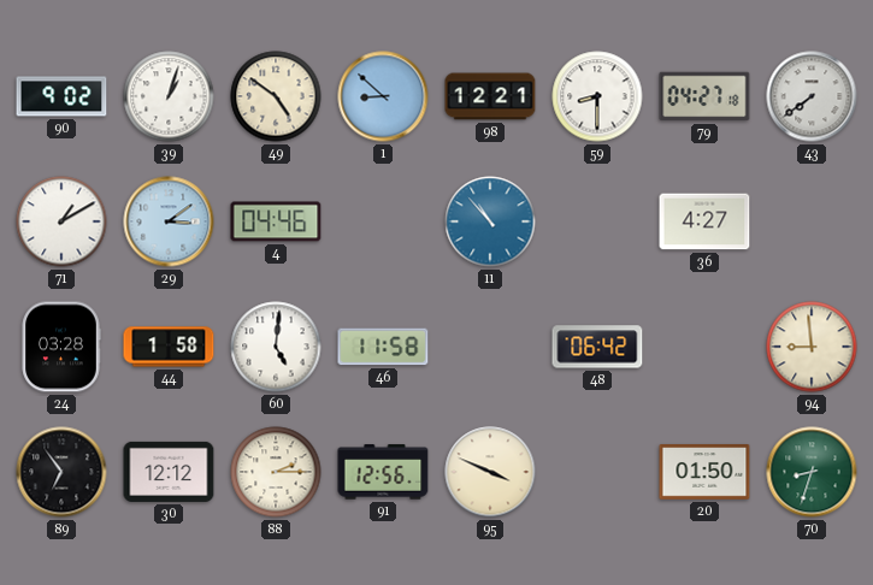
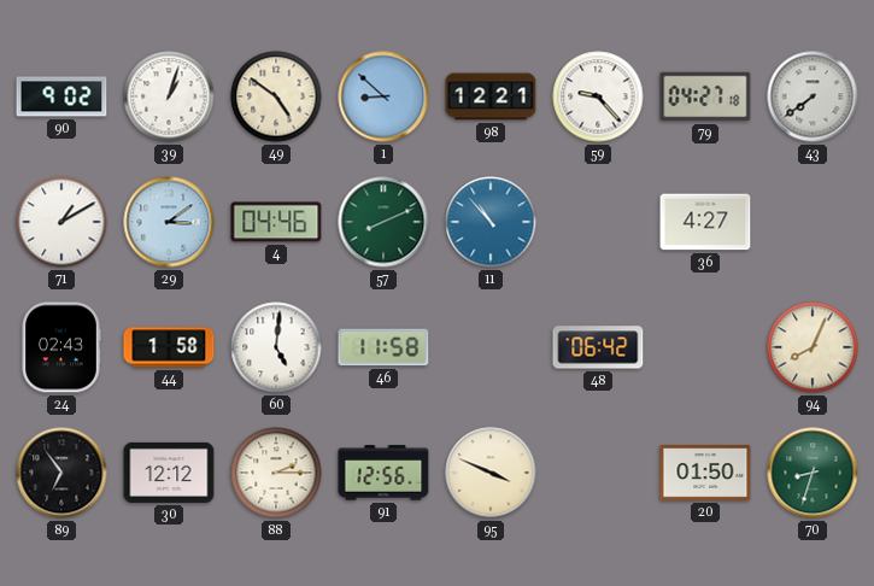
59: 8:30 -> 9:23 (598, 96)
57: none -> 8:11 (383, 222)
24: 03:28 -> 02:43 (61, 347)
94: 8:59 -> 8:04 (813, 347)
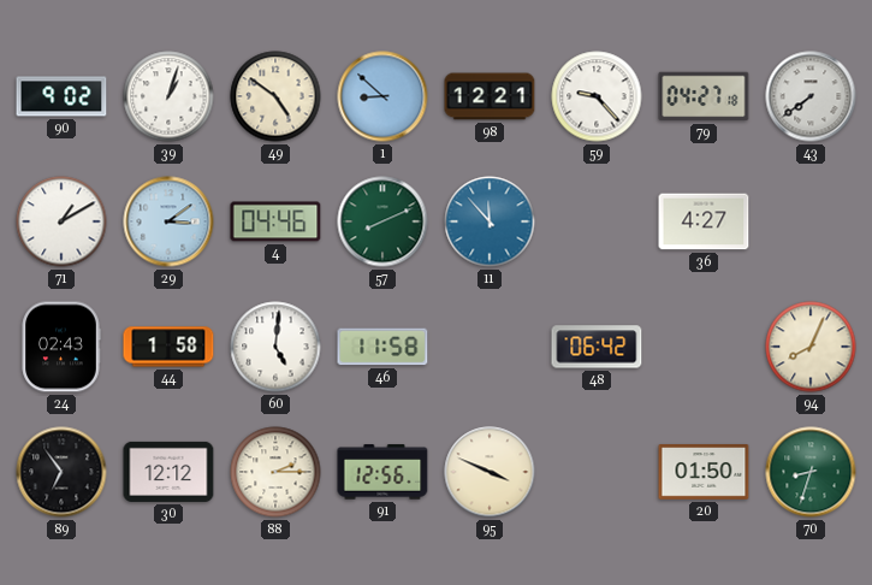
11: 10:53 -> 11:53 (490, 221)
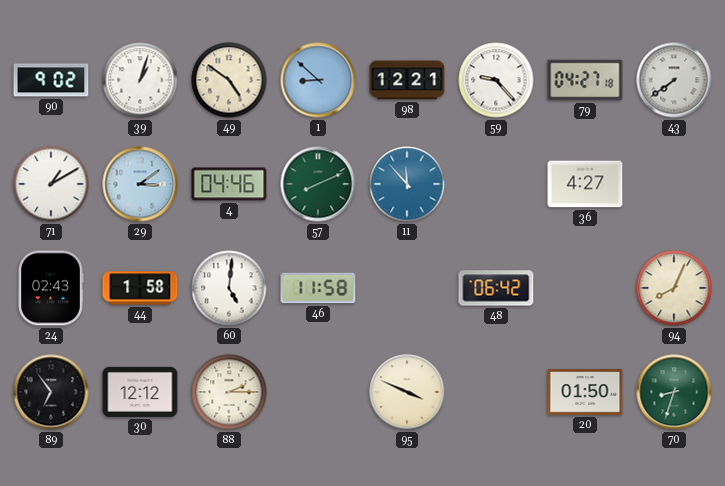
91: 12:56 -> none (382, 472)
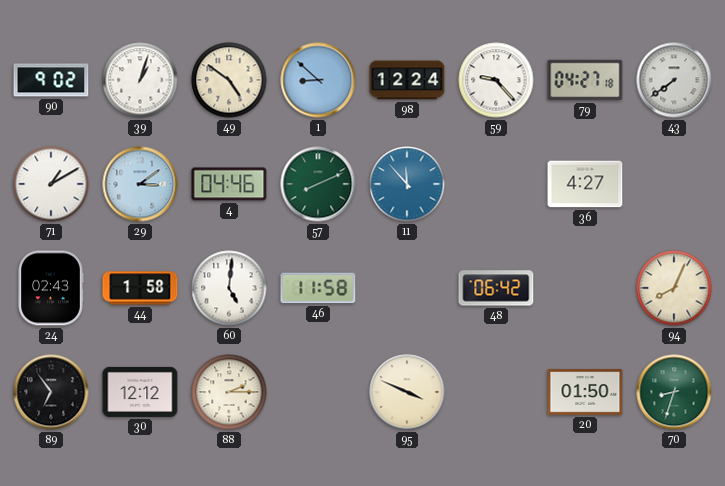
98: 12:21 -> 12:24 (407, 80)
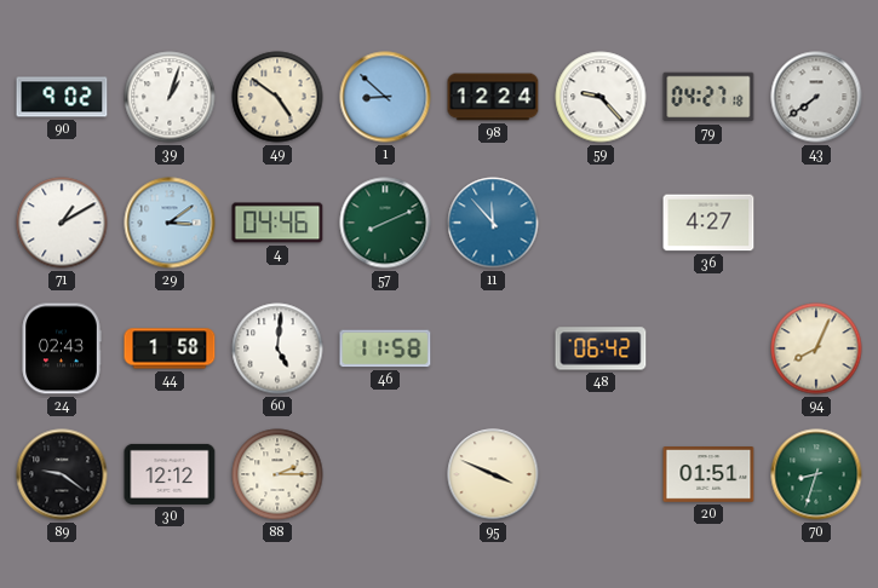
89: 6:54 -> 9:21 (62, 474)
20: 01:50 -> 01:51 (708, 474)
